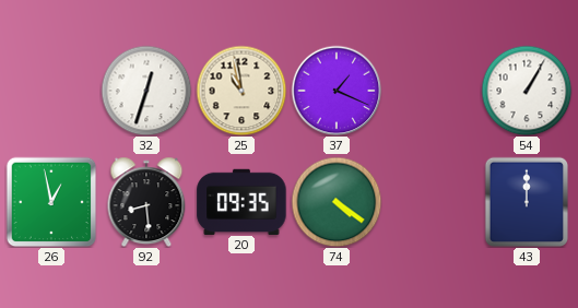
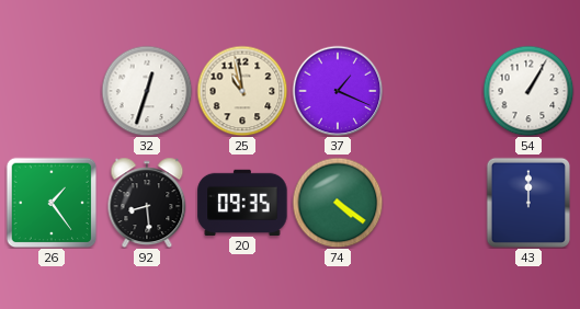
26: 12:58 -> 1:24 (52, 203)
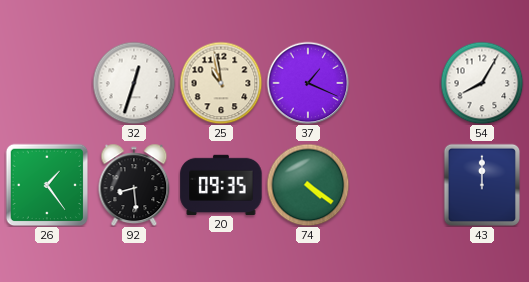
54: 1:05 -> 8:05 (482, 83)
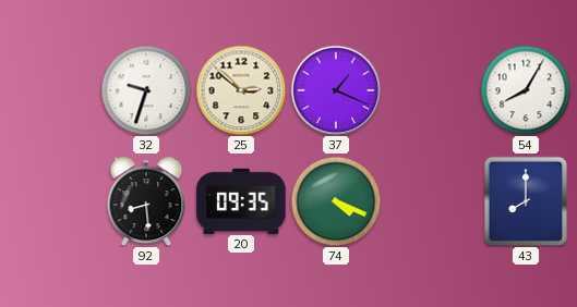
32: 12:33 -> 9:33 (146, 90)
25: 10:58 -> 2:52 (241, 90)
26: 1:24 -> none (47, 185)
74: 4:21 -> 4:19 (336, 201)
43: 12:00 -> 8:00 (526, 201)
